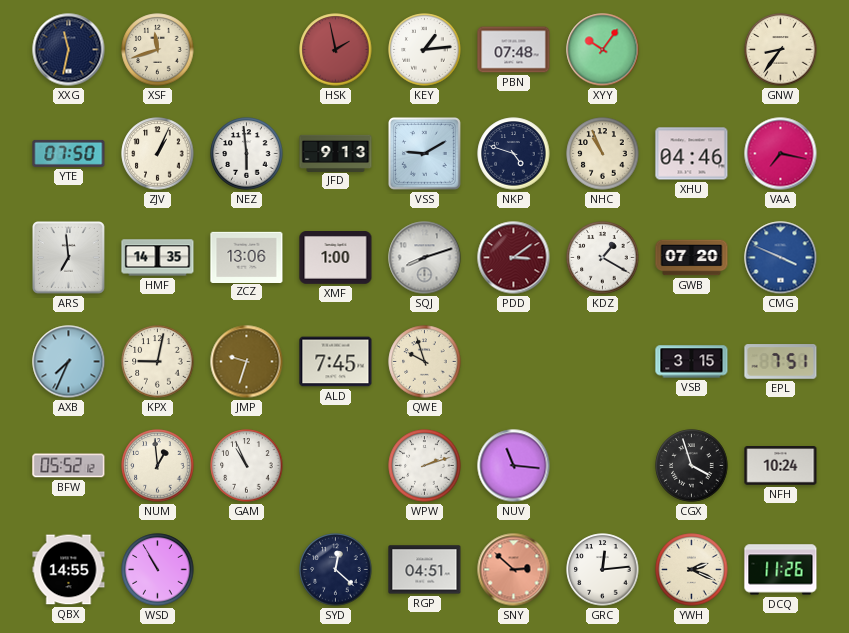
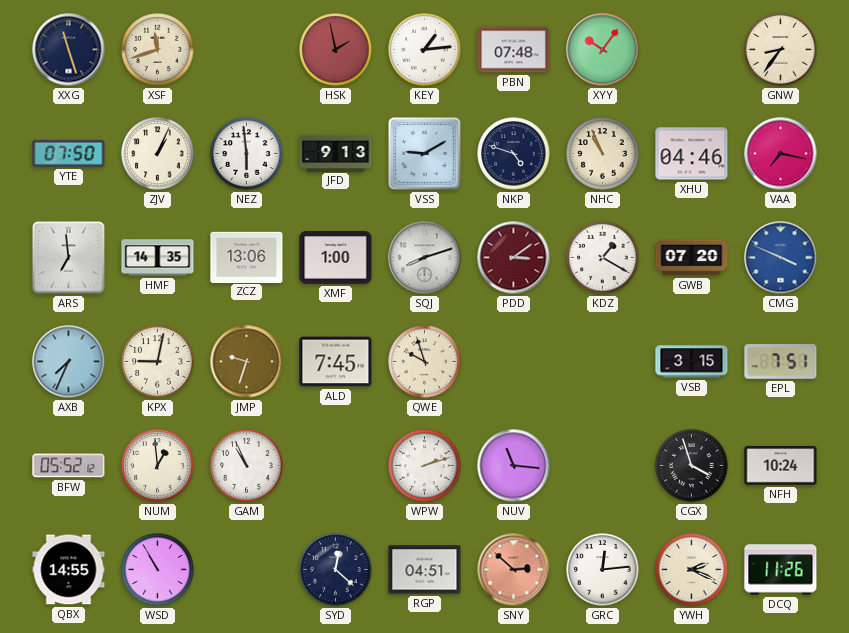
XXG: 11:32 -> 11:27 (69, 50)
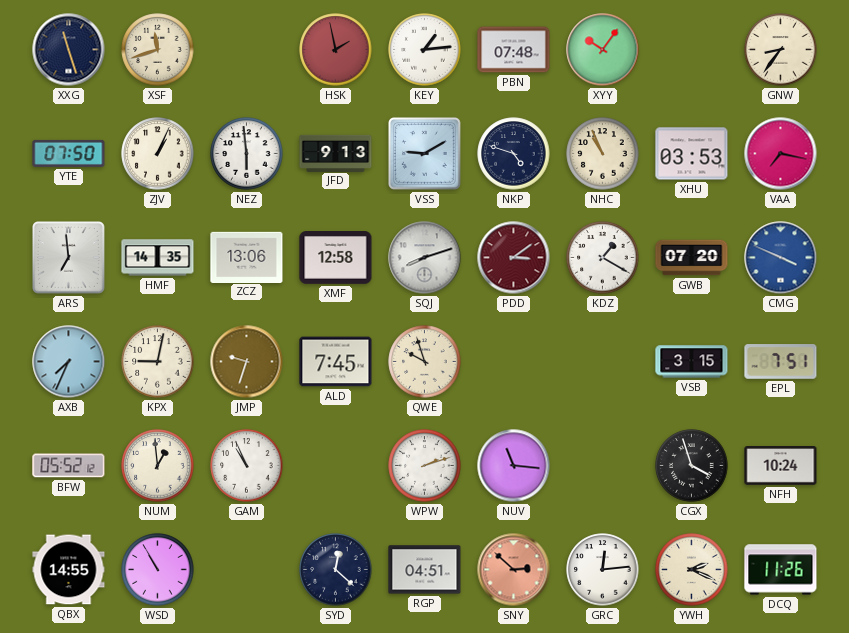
XHU: 04:46 -> 03:53 (692, 154)
XMF: 1:00 -> 12:58 (336, 258)
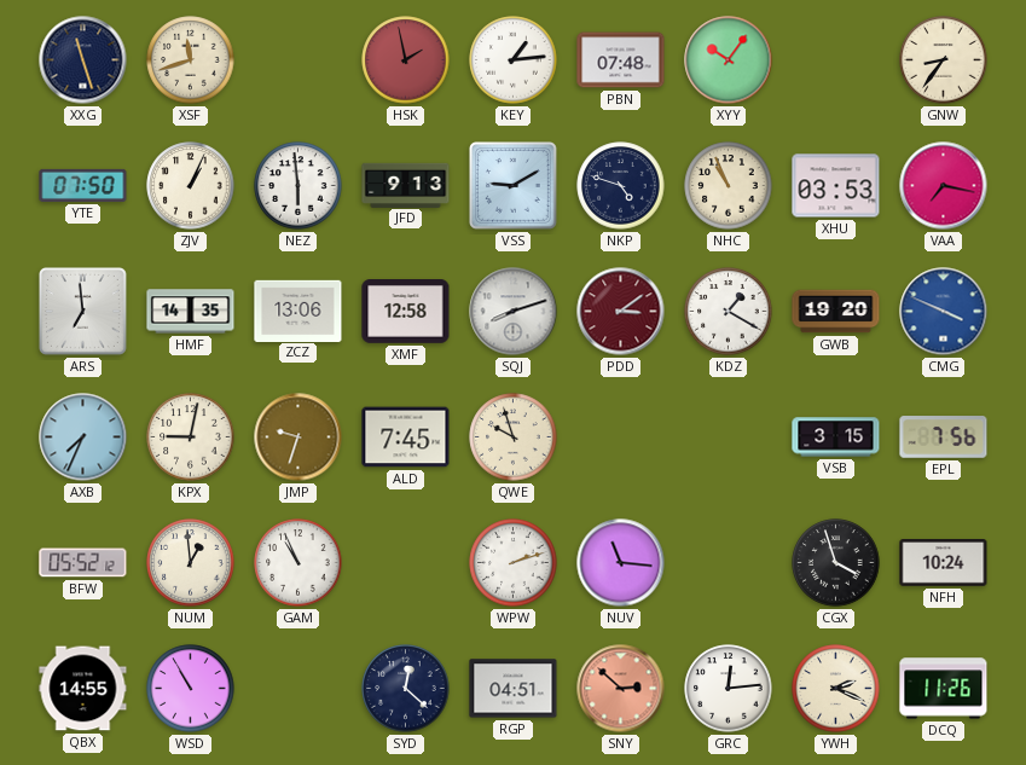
GWB: 07:20 -> 19:20 (836, 312)
EPL: 7:51 -> 7:56 (944, 437)
